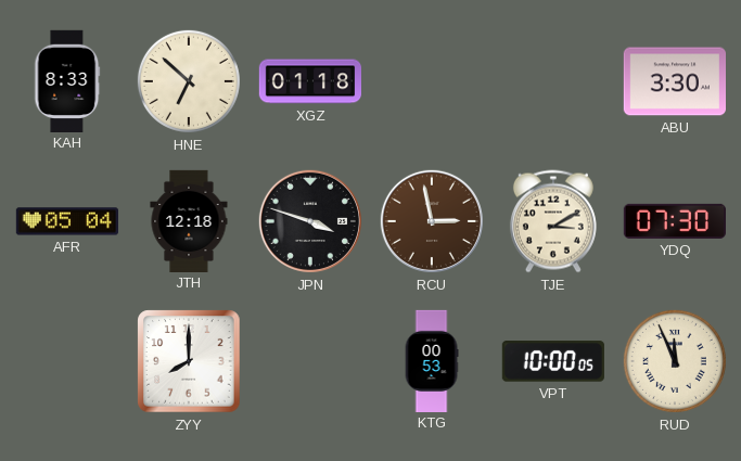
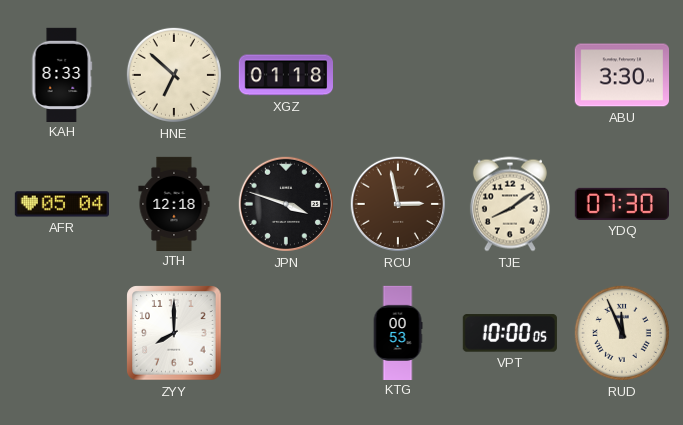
TJE: 3:10 -> 8:09 (510, 204)
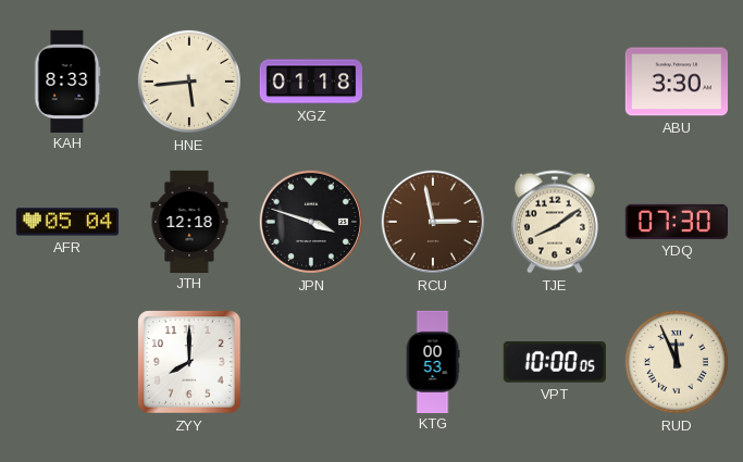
HNE: 6:52 -> 5:44 (189, 82)
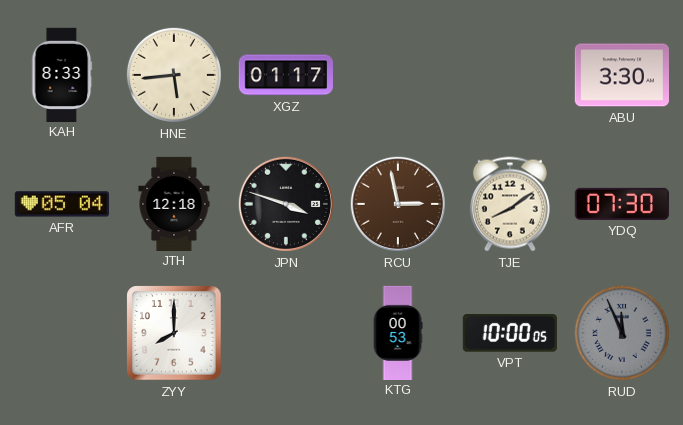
XGZ: 01:18 -> 01:17 (285, 75)
RUD dial: cream -> grey (622, 333)
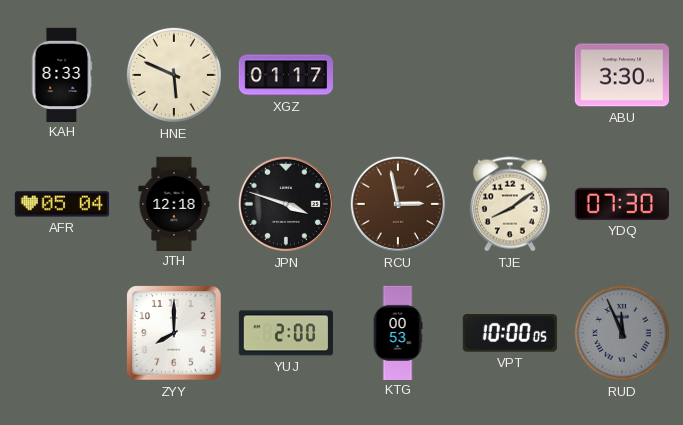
HNE: 5:44 -> 5:49 (174, 75)
YUJ: none -> 2:00 (286, 333)
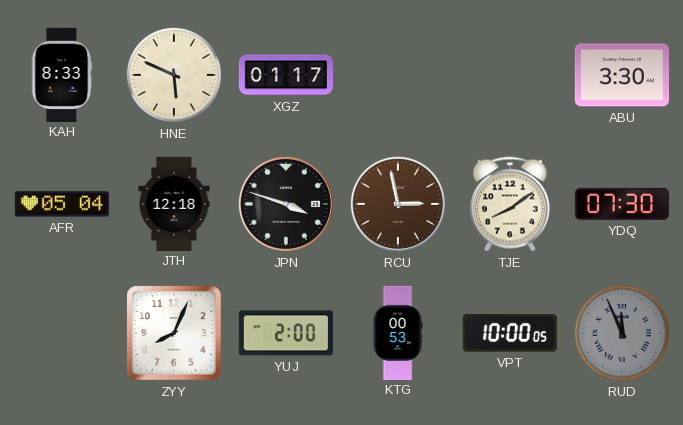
ZYY: 8:00 -> 8:04 (174, 333)
